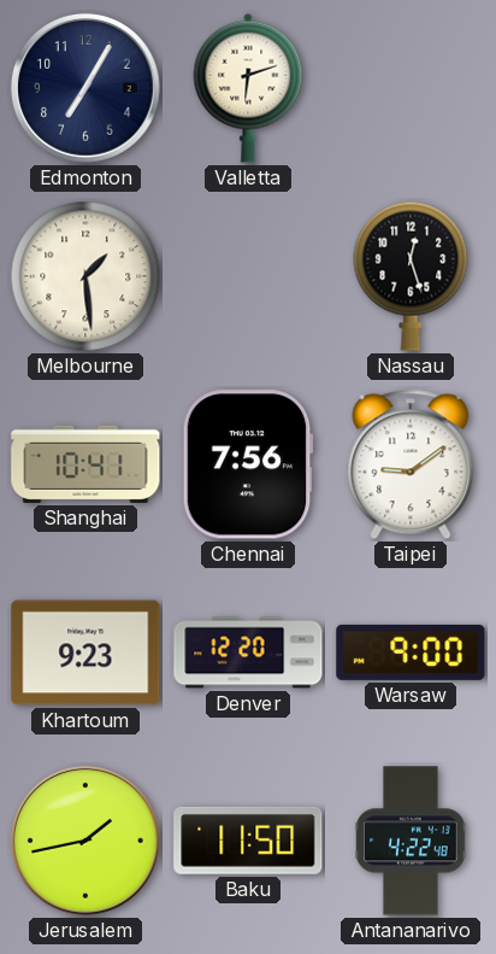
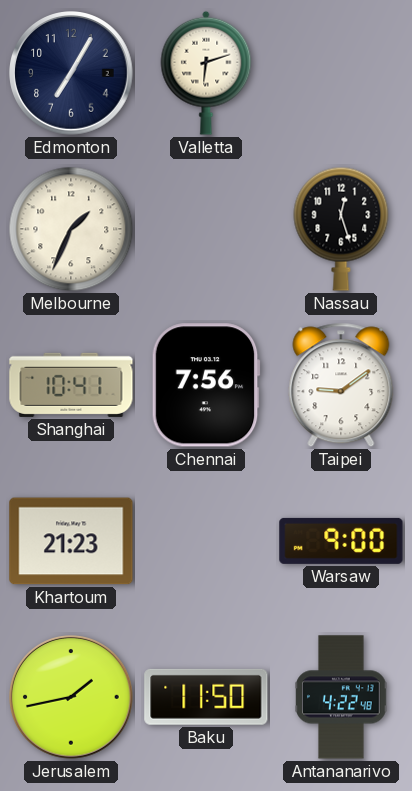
Melbourne: 1:29 -> 1:34 (71, 229)
Khartoum: 9:23 -> 21:23 (71, 541)
Denver: 12:20 -> none (248, 652)
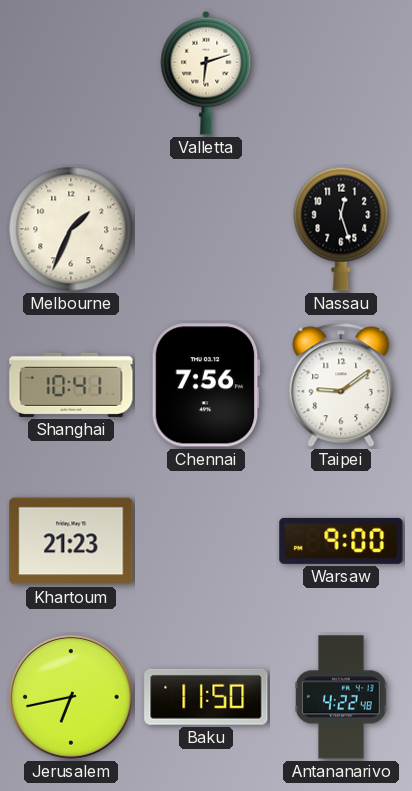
Edmonton: 7:05 -> none (71, 73)
Jerusalem: 1:43 -> 6:43 (71, 697)
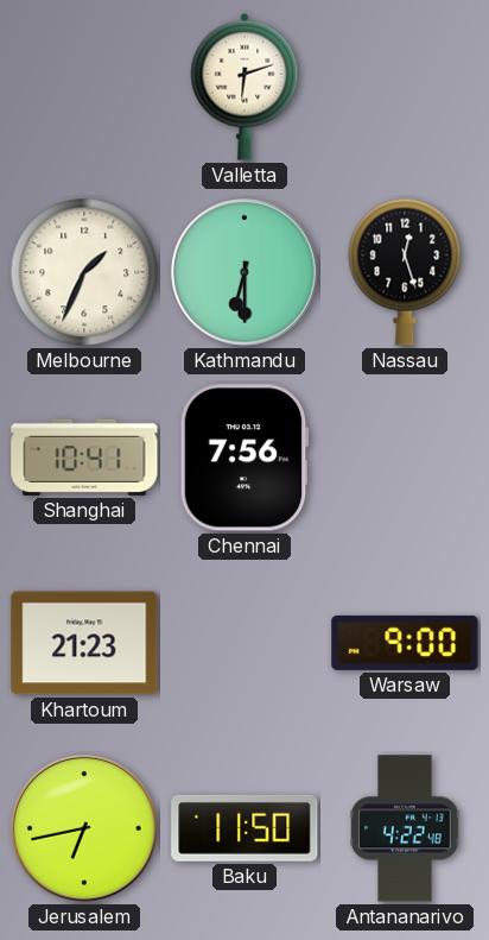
Kathmandu: none -> 6:30 (244, 272)
Taipei: 9:09 -> none (341, 385)
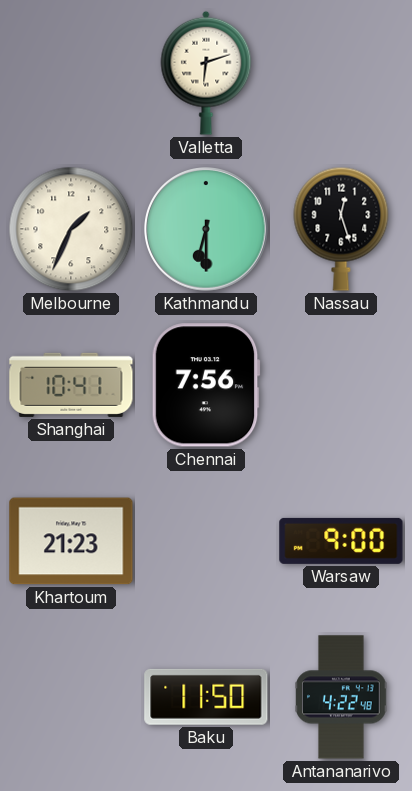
Jerusalem: 6:43 -> none (84, 828)
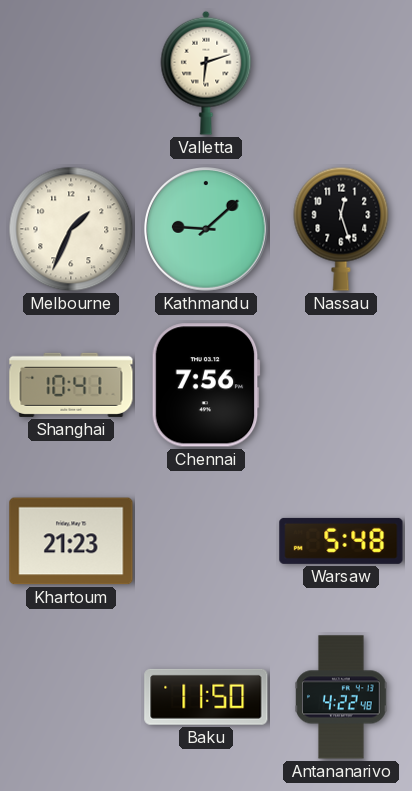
Kathmandu: 6:30 -> 9:08 (206, 229)
Warsaw: 9:00 -> 5:48 (341, 541)
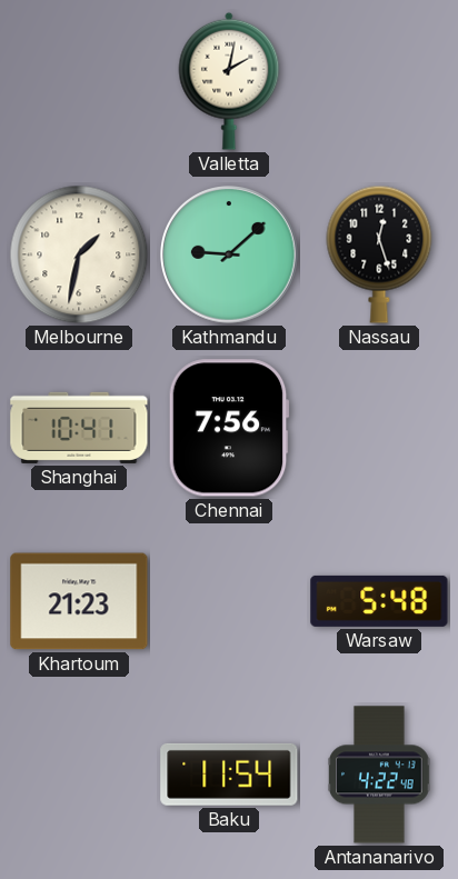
Valletta: 6:12 -> 2:02 (229, 81)
Melbourne: 1:34 -> 1:32 (79, 254)
Baku: 11:50 -> 11:54 (229, 775)
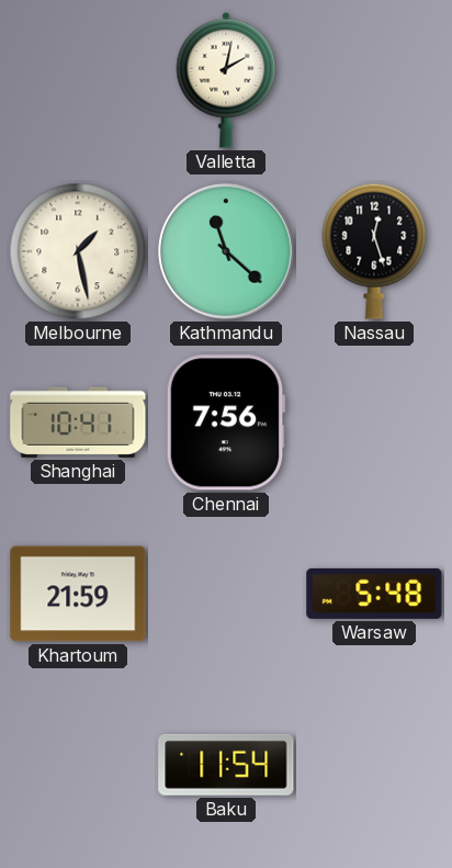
Melbourne: 1:32 -> 1:28 (78, 251)
Kathmandu: 9:08 -> 11:22 (226, 251)
Khartoum: 21:23 -> 21:59 (78, 594)
Antananarivo: 4:22 -> none (379, 775)
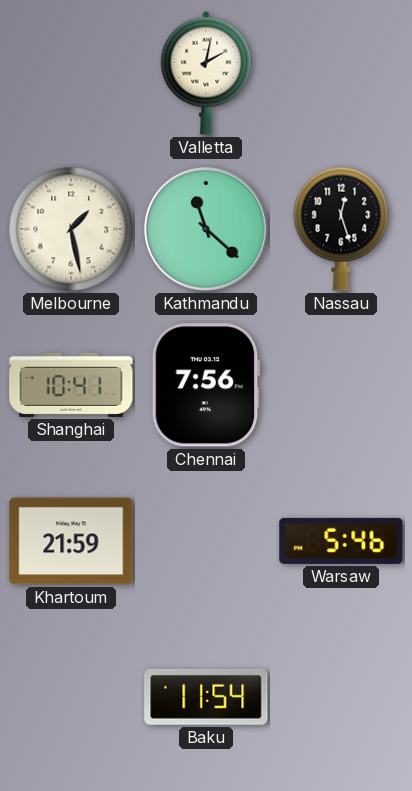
Warsaw: 5:48 -> 5:46 (341, 541)
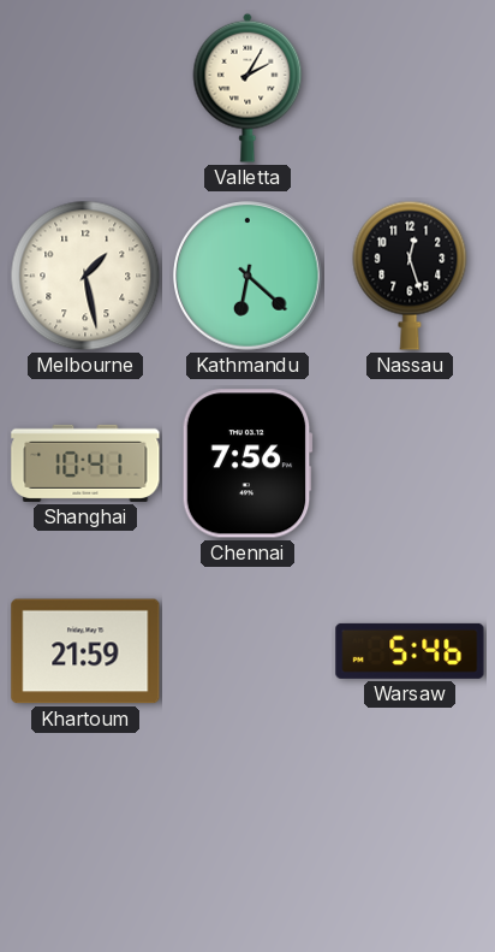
Valletta: 2:02 -> 2:05 (247, 88)
Kathmandu: 11:22 -> 6:22 (247, 276)
Baku: 11:54 -> none (206, 697)
